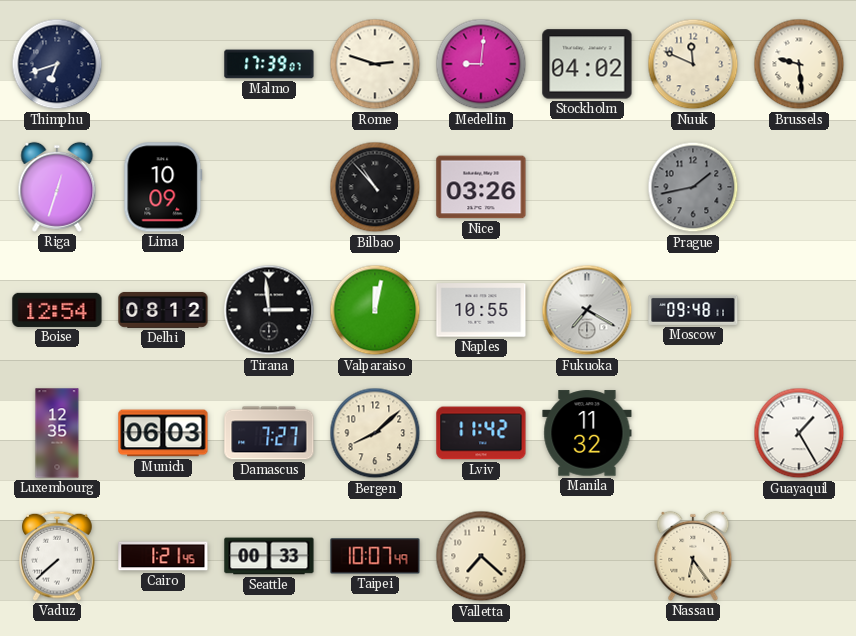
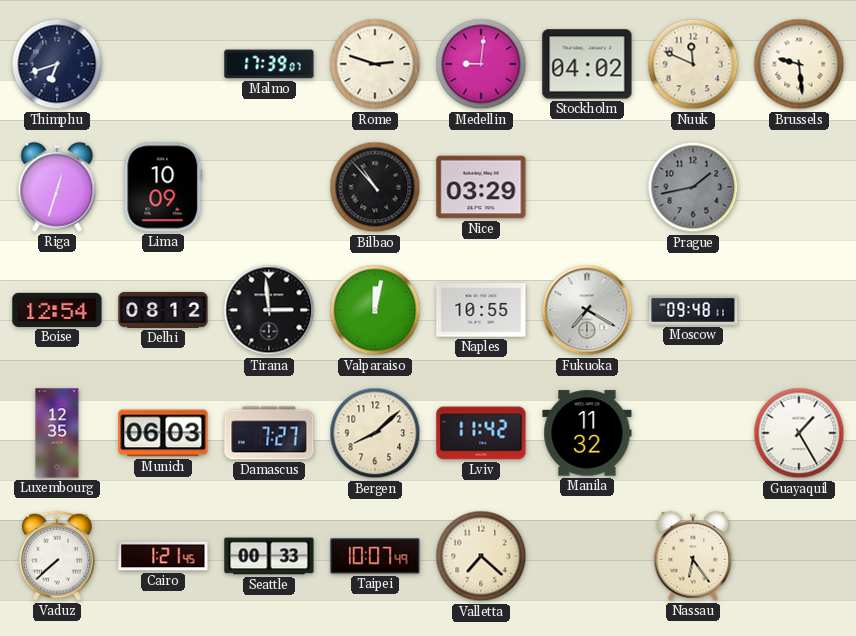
Nice: 03:26 -> 03:29 (481, 187)
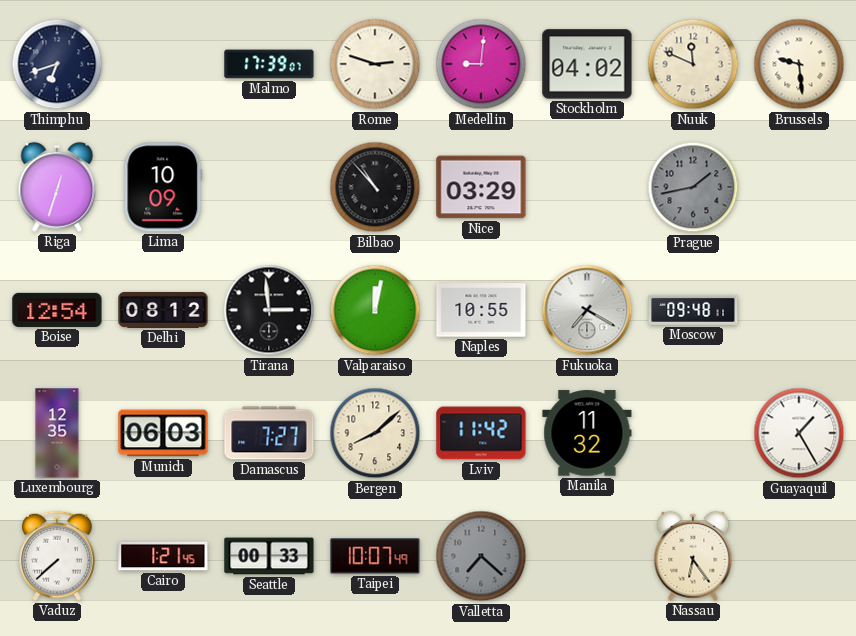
Valletta dial: cream -> grey (481, 556)
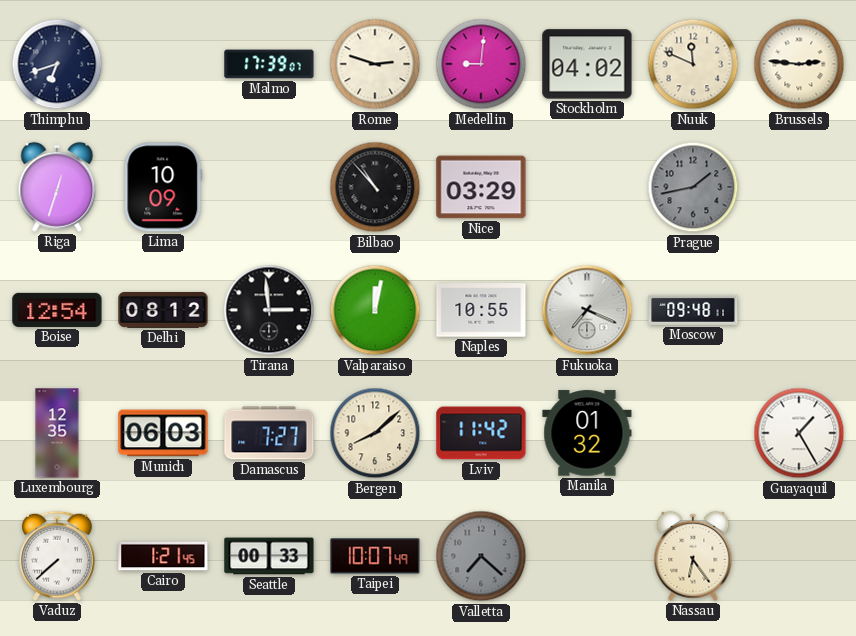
Brussels: 9:29 -> 2:46 (799, 64)
Fukuoka: 7:20 -> 7:19 (587, 310)
Manila: 11:32 -> 01:32 (587, 433)
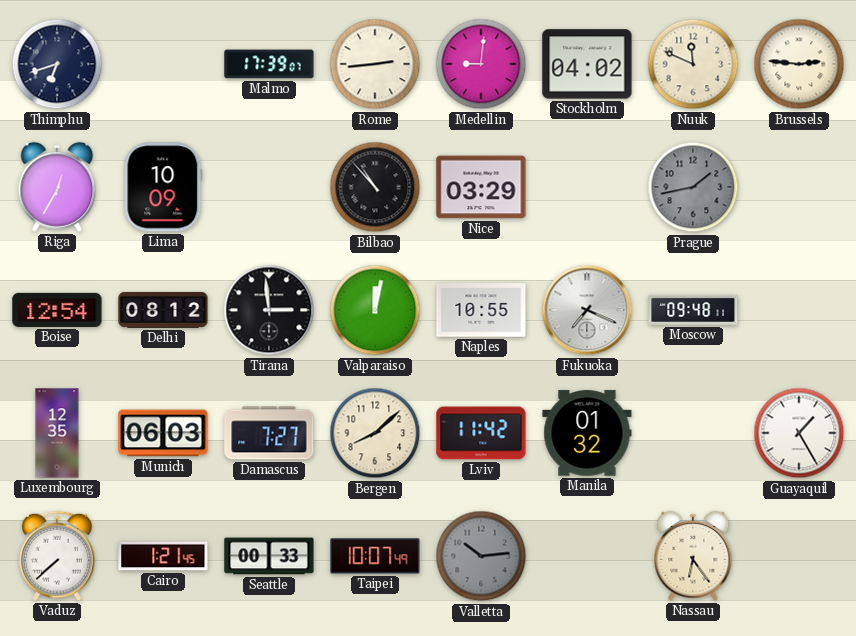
Rome: 2:48 -> 2:44 (375, 64)
Riga: 12:33 -> 12:35 (57, 187)
Valletta: 7:22 -> 10:14 (481, 556)
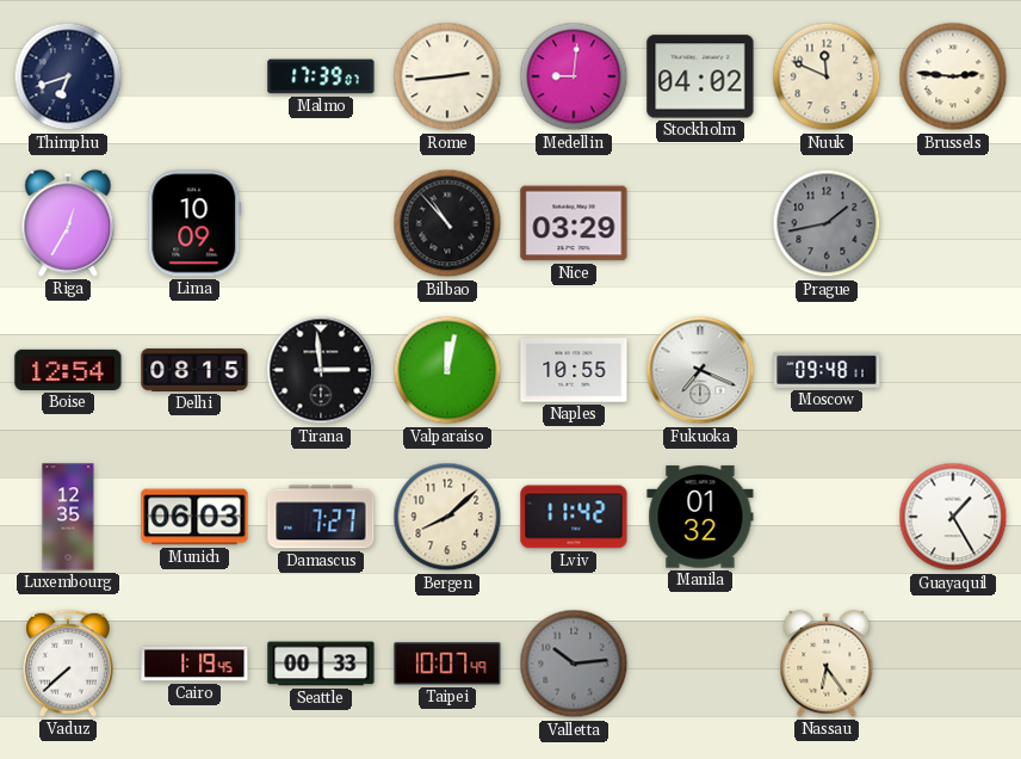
Delhi: 08:12 -> 08:15 (194, 370)
Cairo: 1:21 -> 1:19 (194, 664)
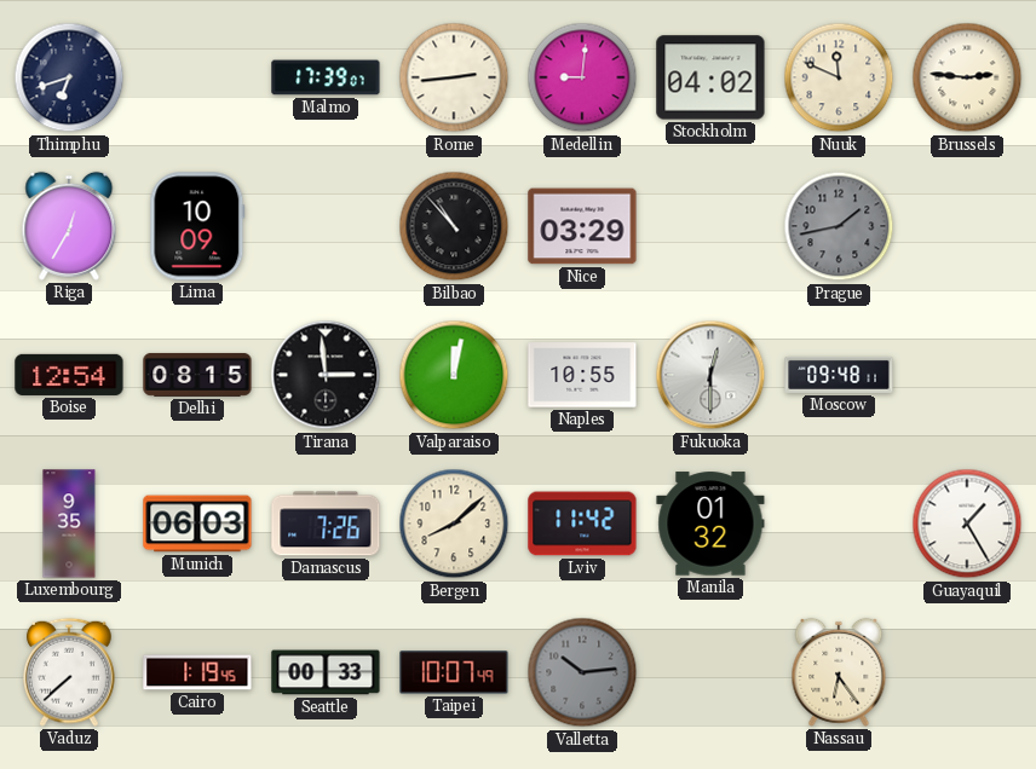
Fukuoka: 7:19 -> 12:30 (710, 375)
Luxembourg: 12:35 -> 9:35 (69, 524)
Damascus: 7:27 -> 7:26 (326, 524)
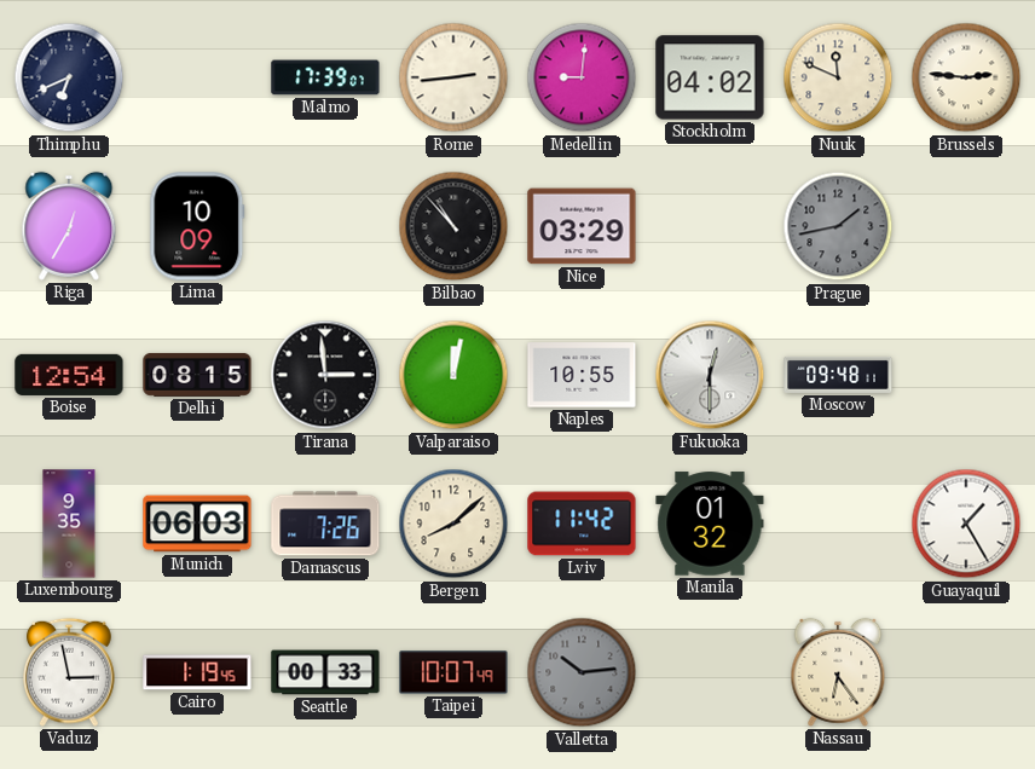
Thimphu: 6:42 -> 6:41 (69, 77)
Vaduz: 7:38 -> 2:58 (70, 672)
